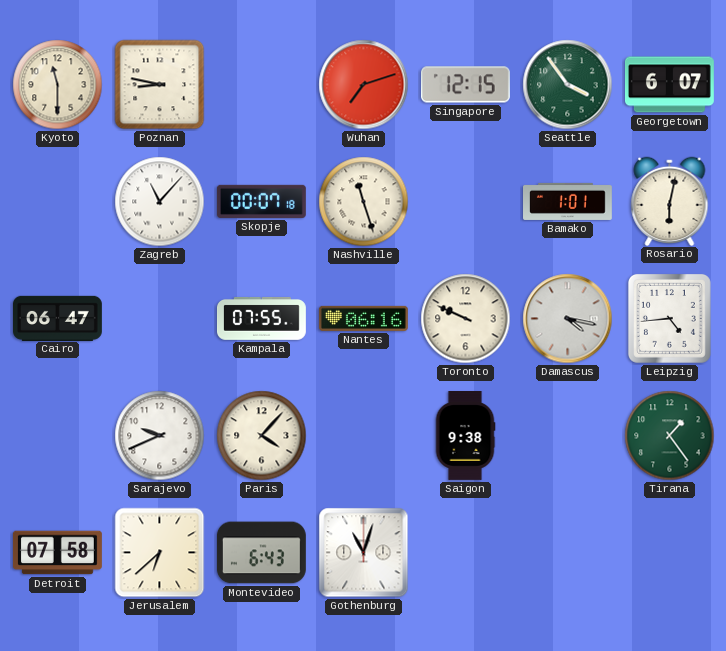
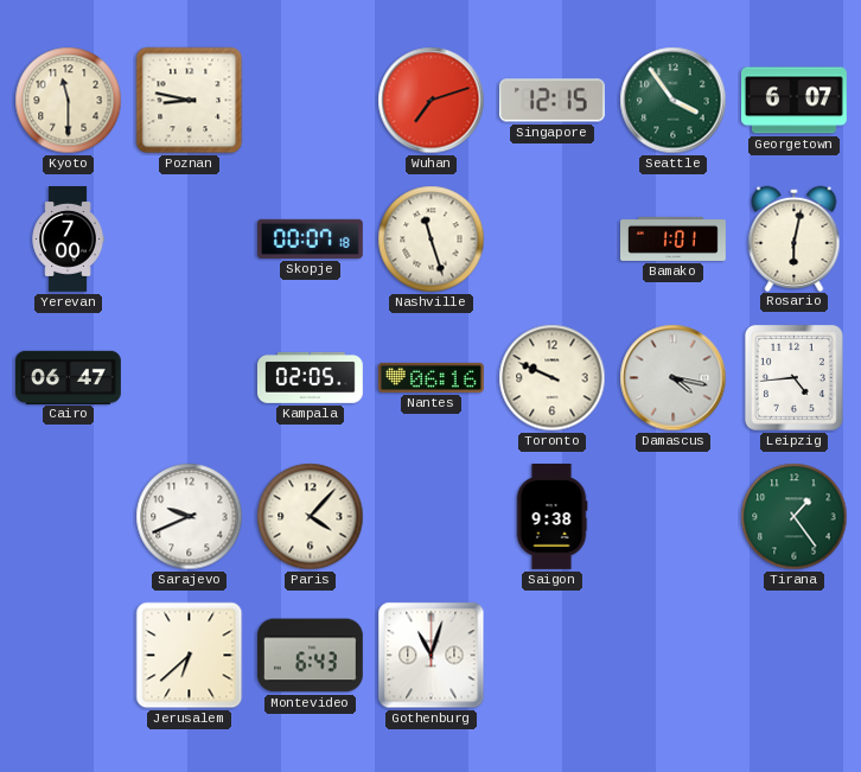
Yerevan: none -> 7:00 (68, 240)
Zagreb: 11:07 -> none (160, 202)
Kampala: 07:55 -> 02:05 (311, 377)
Detroit: 07:58 -> none (57, 553)
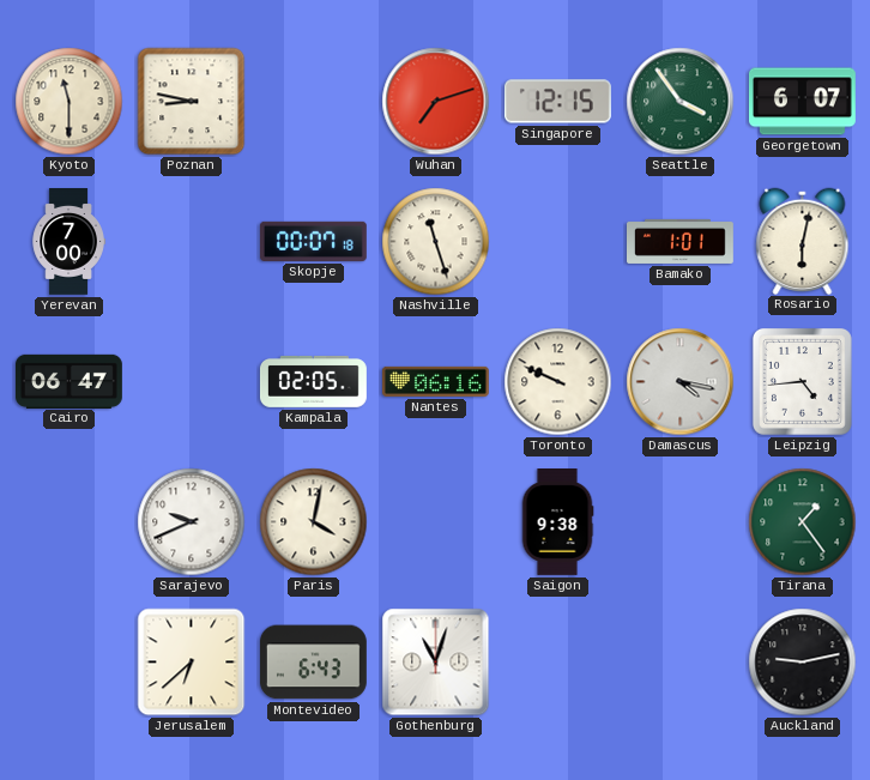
Paris: 4:07 -> 4:02 (314, 522)
Auckland: none -> 9:13 (803, 663)
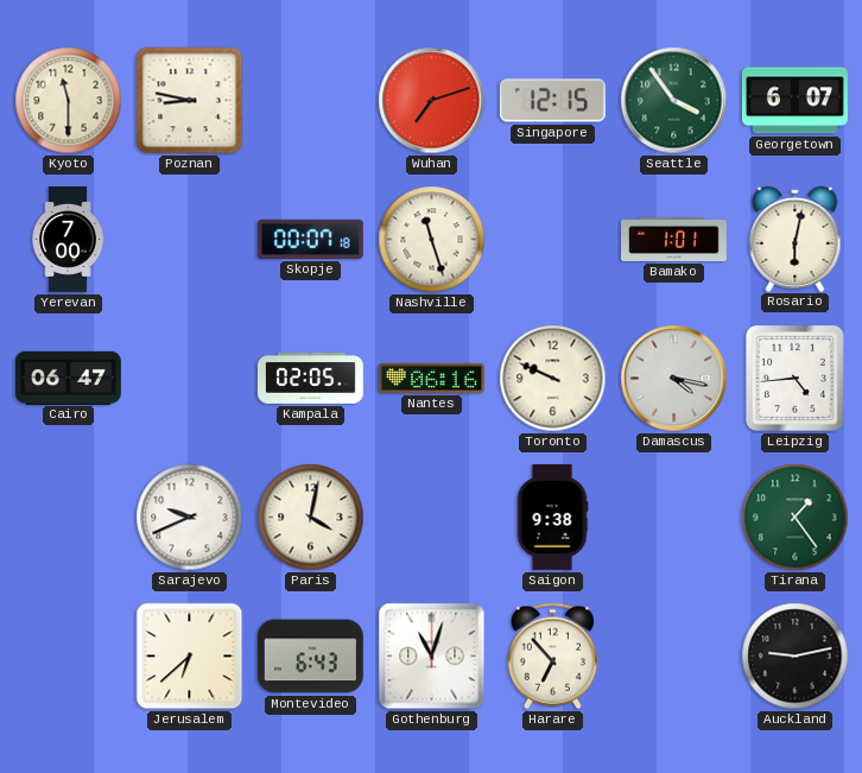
Harare: none -> 6:53 (552, 657)
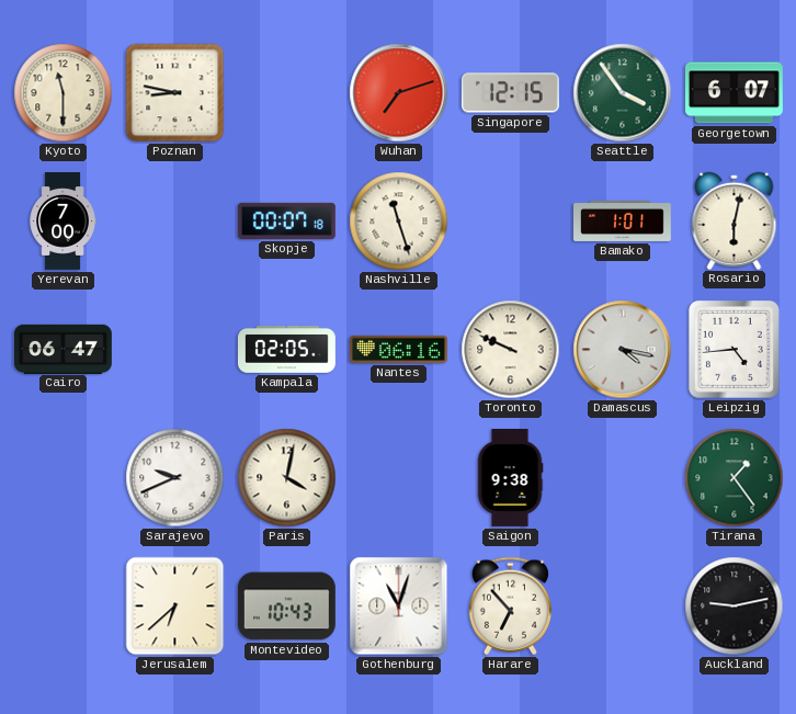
Montevideo: 6:43 -> 10:43 (286, 607)
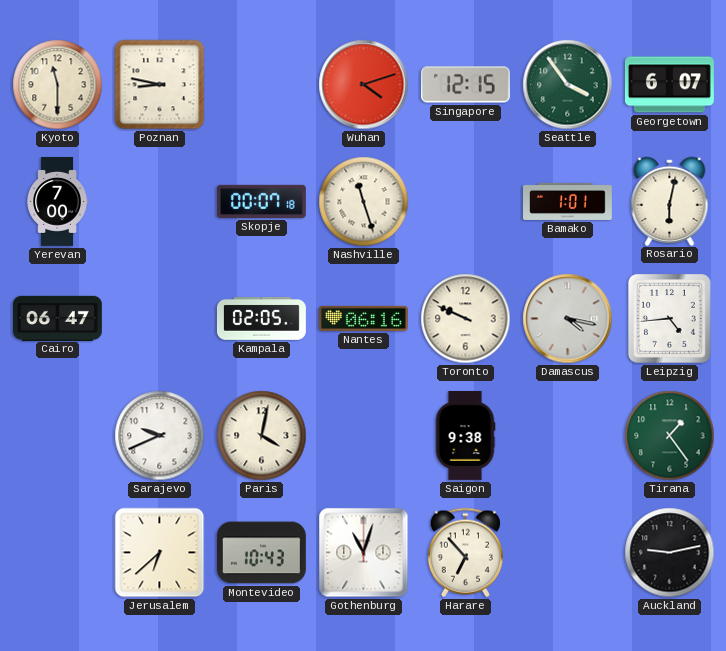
Wuhan: 7:12 -> 4:12 (364, 85)
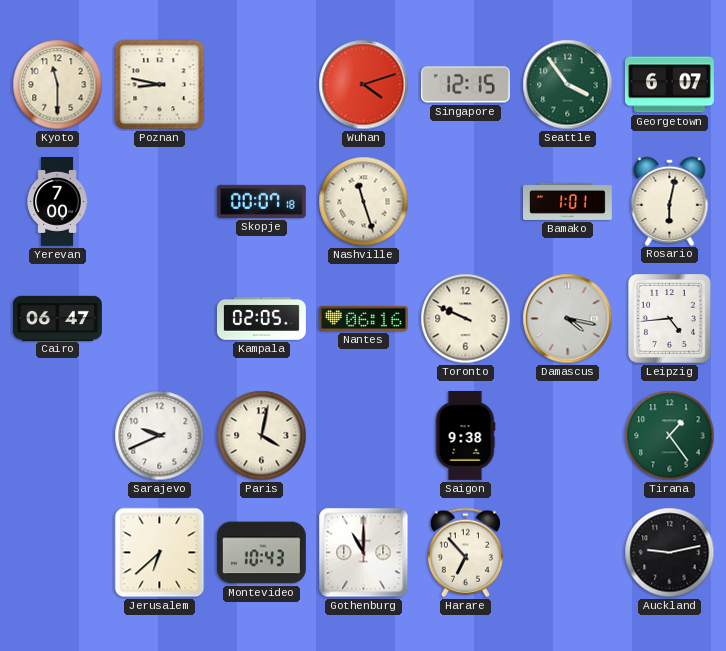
Gothenburg: 11:03 -> 11:00 (364, 553)
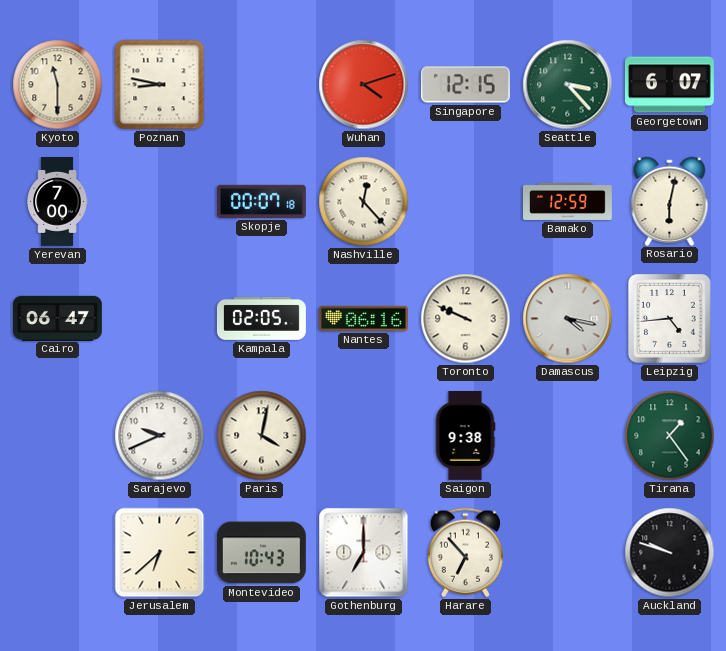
Seattle: 3:54 -> 3:23 (568, 85)
Nashville: 11:27 -> 12:23 (364, 202)
Bamako: 1:01 -> 12:59 (568, 201)
Gothenburg: 11:00 -> 7:00 (364, 553)
Auckland: 9:13 -> 9:48 (670, 553)
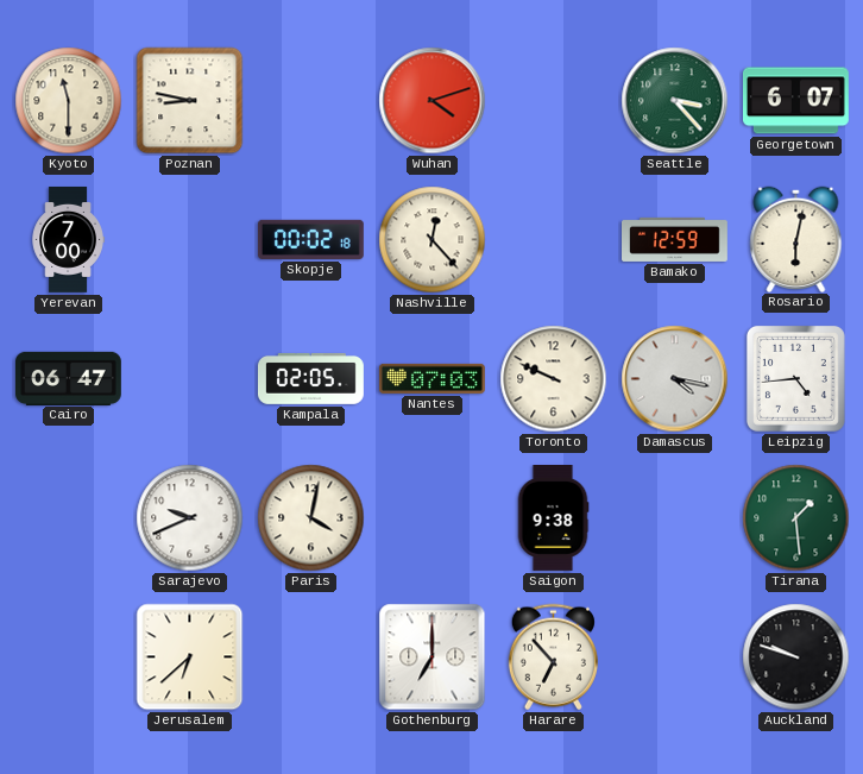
Singapore: 12:15 -> none (465, 85)
Skopje: 00:07 -> 00:02 (310, 239)
Nantes: 06:16 -> 07:03 (431, 378)
Tirana: 1:24 -> 1:29 (796, 518)
Montevideo: 10:43 -> none (261, 553)
